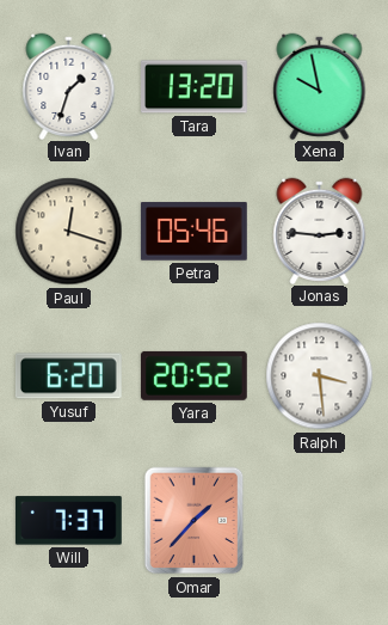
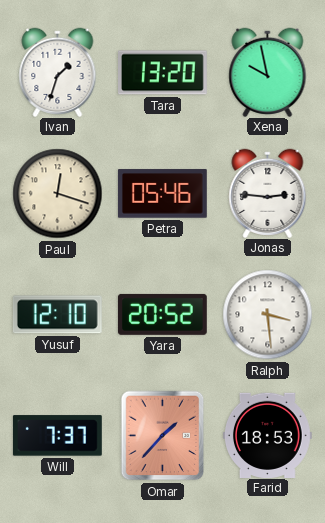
Yusuf: 6:20 -> 12:10 (57, 315)
Farid: none -> 18:53 (268, 435)
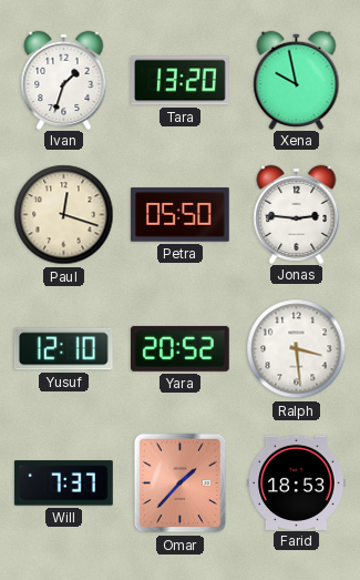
Petra: 05:46 -> 05:50 (179, 215)
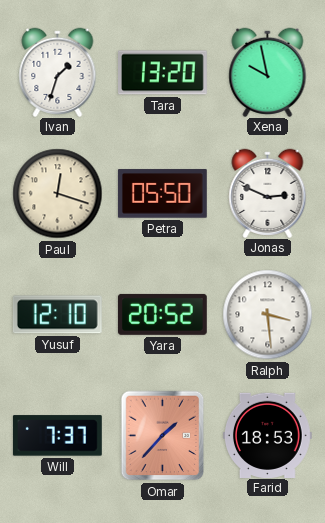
Jonas: 2:46 -> 2:49 (268, 193)
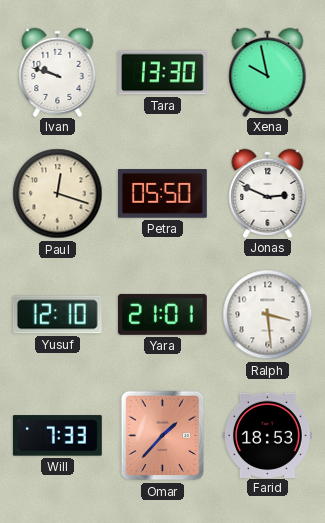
Ivan: 1:33 -> 9:48 (58, 72)
Tara: 13:20 -> 13:30 (163, 73)
Yara: 20:52 -> 21:01 (162, 314)
Will: 7:37 -> 7:33 (57, 436)
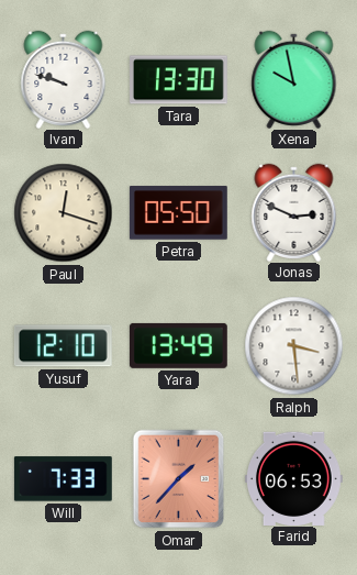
Yara: 21:01 -> 13:49 (178, 345)
Farid: 18:53 -> 06:53 (294, 478)
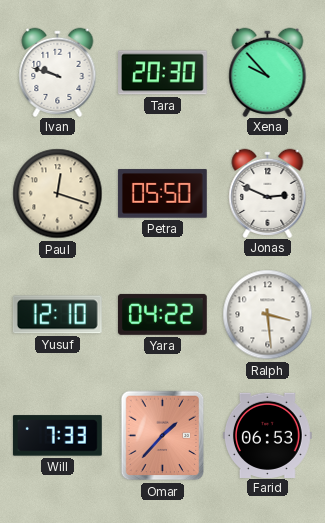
Tara: 13:30 -> 20:30 (163, 73)
Xena: 9:58 -> 9:53 (268, 72)
Yara: 13:49 -> 04:22 (162, 314)
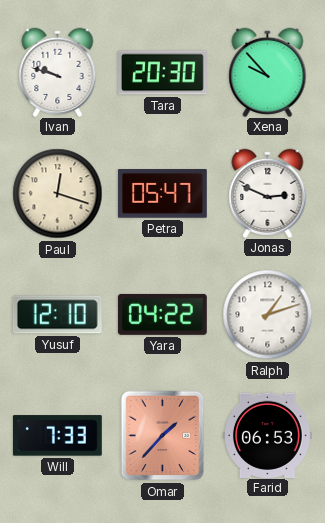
Petra: 05:50 -> 05:47 (162, 194)
Ralph: 3:29 -> 1:12 (268, 315)
